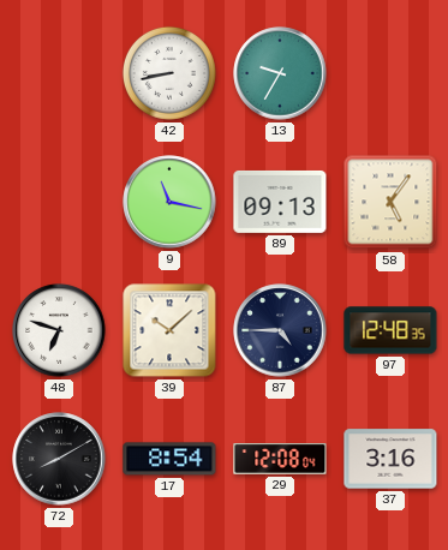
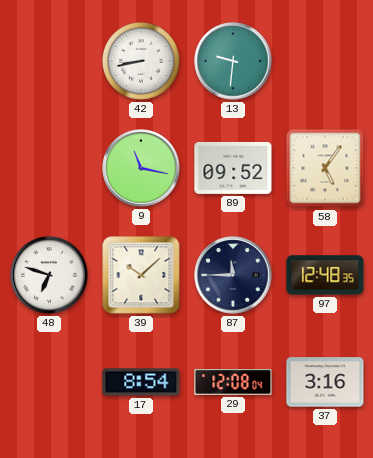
13: 9:35 -> 9:31 (233, 61)
89: 09:13 -> 09:52 (233, 168)
87: 4:45 -> 11:45 (233, 275)
72: 8:10 -> none (59, 459)
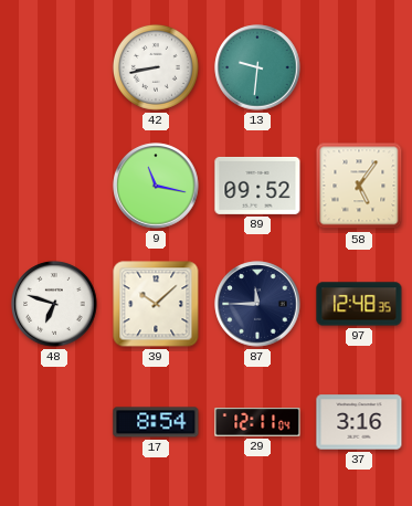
29: 12:08 -> 12:11 (257, 422)
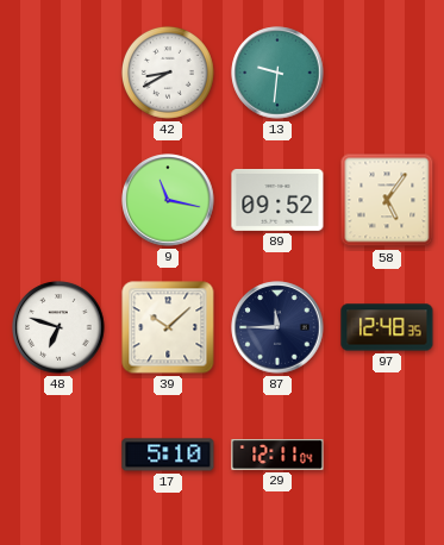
42: 8:43 -> 8:40 (168, 73)
17: 8:54 -> 5:10 (168, 455)
37: 3:16 -> none (359, 422)
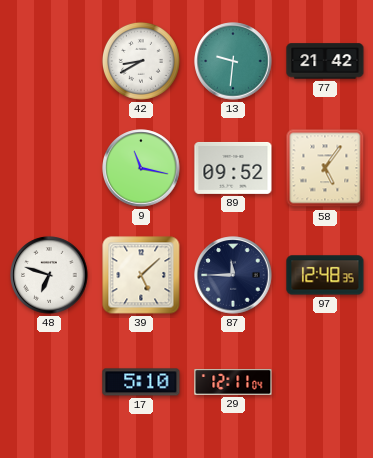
77: none -> 21:42 (325, 61)
39: 10:08 -> 5:08 (141, 275)
